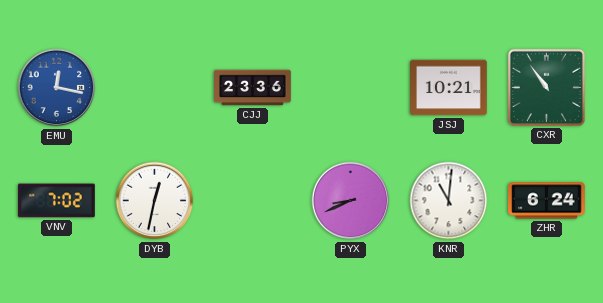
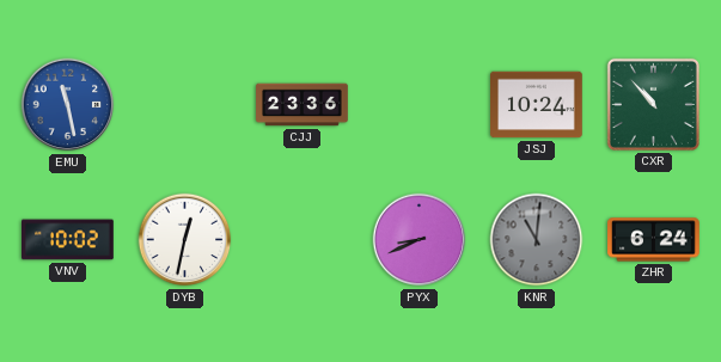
EMU: 12:17 -> 11:28 (68, 105)
JSJ: 10:21 -> 10:24 (537, 105)
CXR: 10:54 -> 10:53 (653, 104)
VNV: 7:02 -> 10:02 (68, 240)
KNR dial: white -> grey (537, 240)
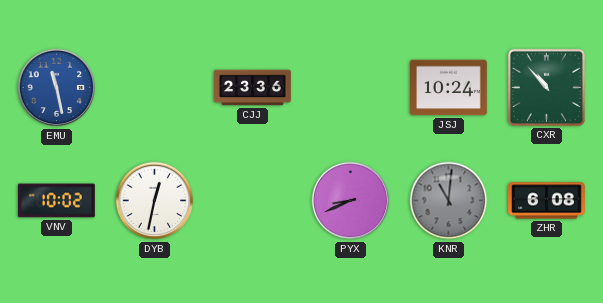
ZHR: 6:24 -> 6:08 (547, 201)
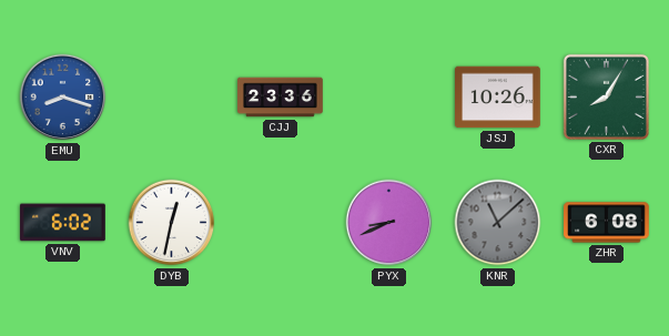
EMU: 11:28 -> 8:18 (63, 98)
JSJ: 10:24 -> 10:26 (498, 98)
CXR: 10:53 -> 8:05 (606, 96)
VNV: 10:02 -> 6:02 (63, 223)
KNR: 11:01 -> 11:08 (498, 223)
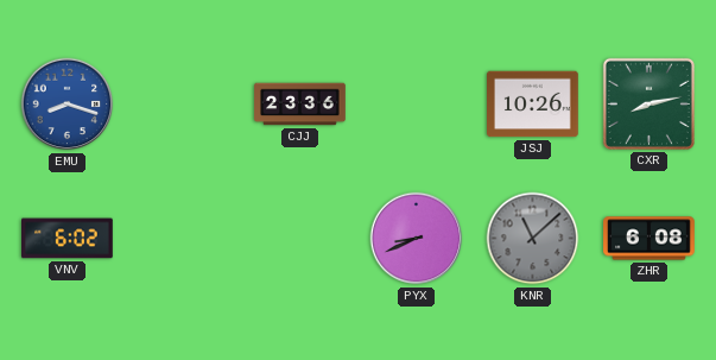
CXR: 8:05 -> 8:13 (648, 103)
DYB: 12:32 -> none (172, 223)
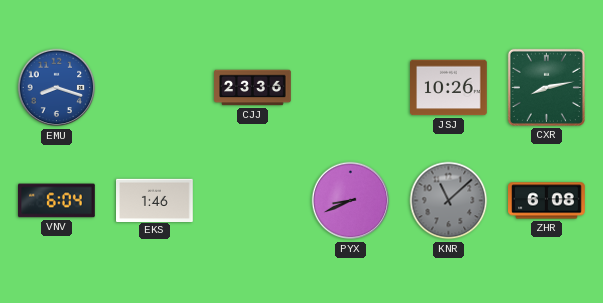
VNV: 6:02 -> 6:04 (57, 201)
EKS: none -> 1:46 (155, 200)
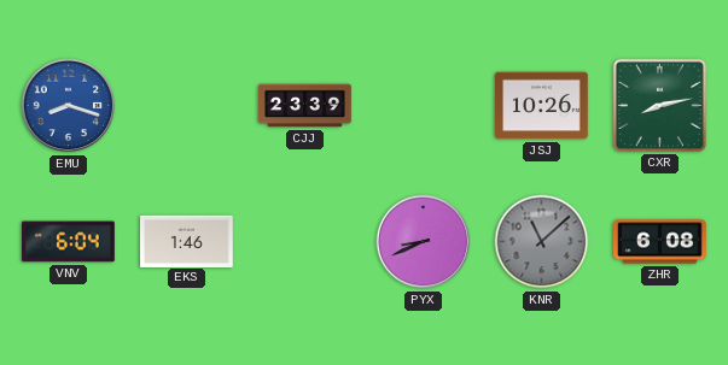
CJJ: 23:36 -> 23:39 (305, 106)
